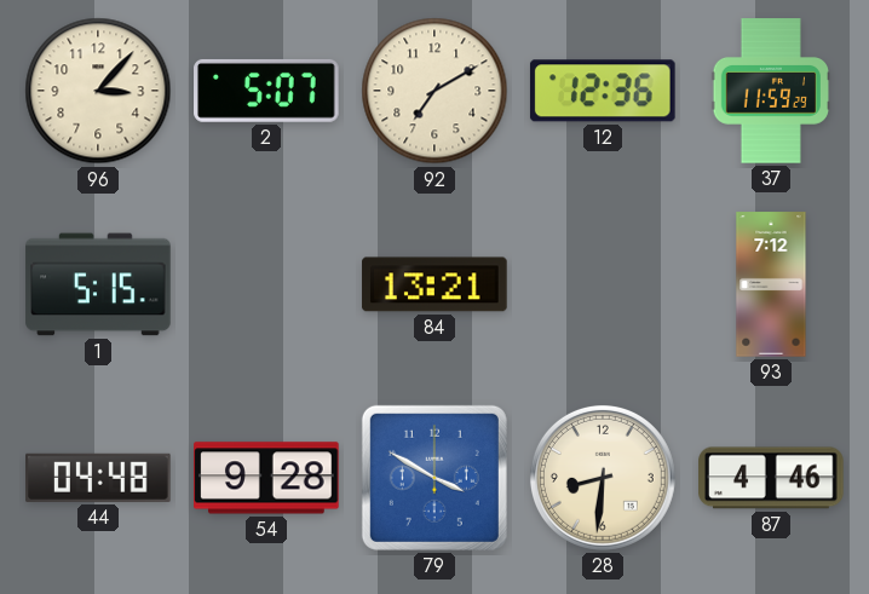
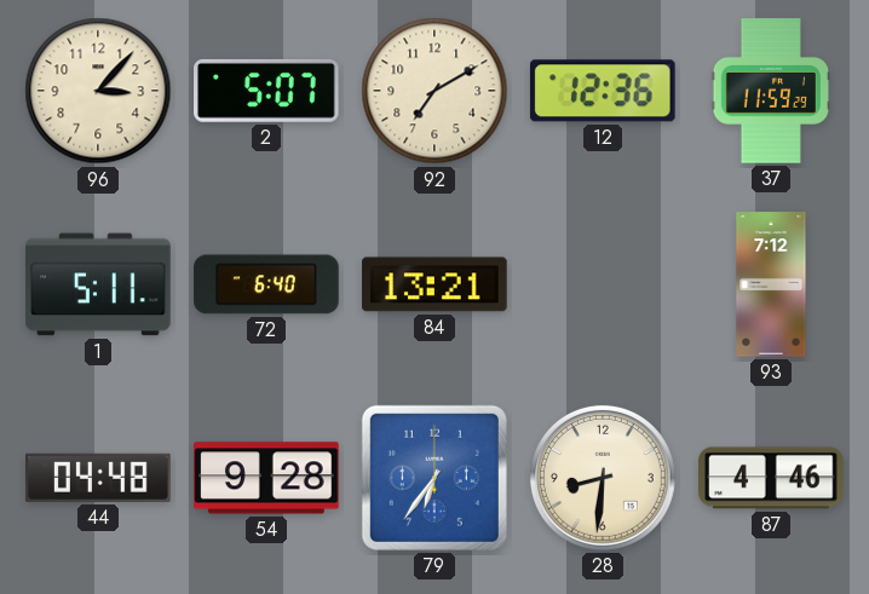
1: 5:15 -> 5:11 (98, 284)
72: none -> 6:40 (266, 284)
79: 3:50 -> 6:36 (434, 478)
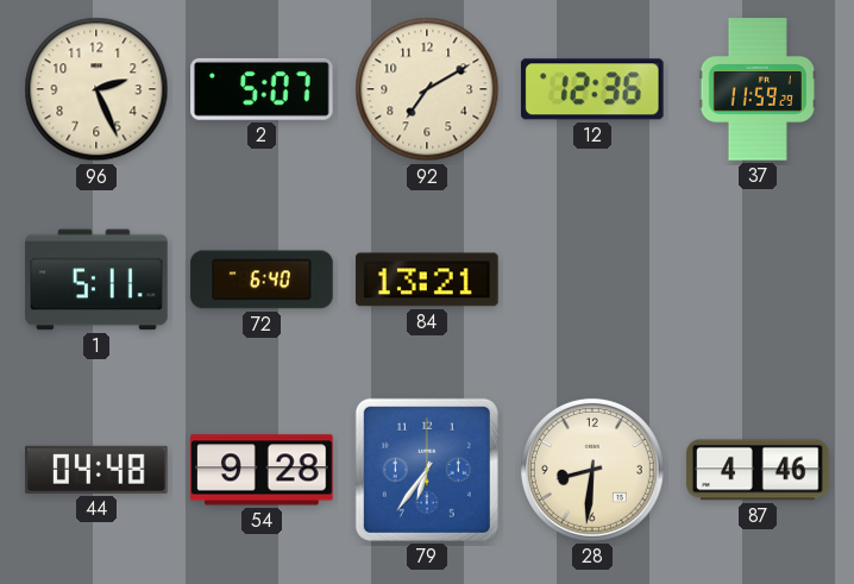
96: 3:07 -> 2:26 (96, 89)
93: 7:12 -> none (771, 284)
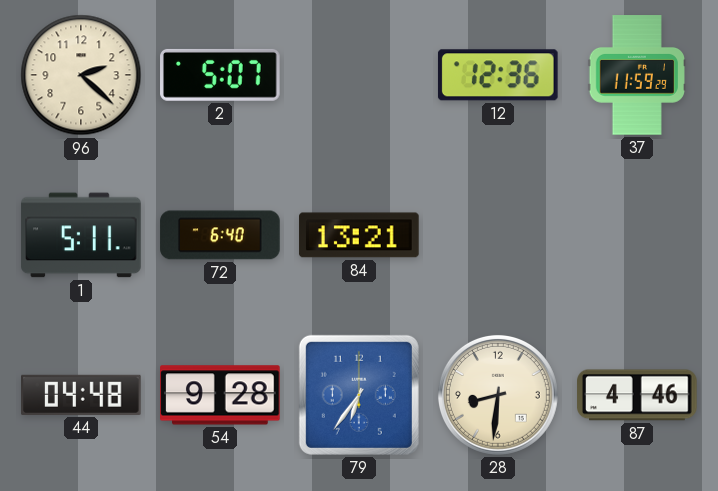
96: 2:26 -> 2:22 (81, 75)
92: 7:10 -> none (427, 89)
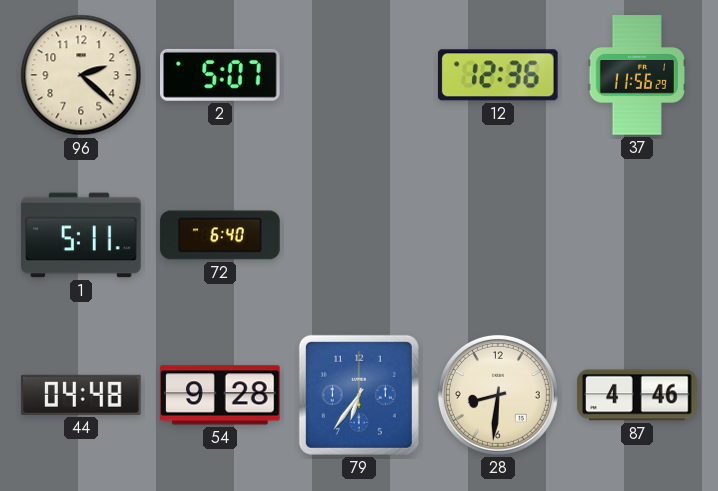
37: 11:59 -> 11:56 (636, 75)
84: 13:21 -> none (359, 235)
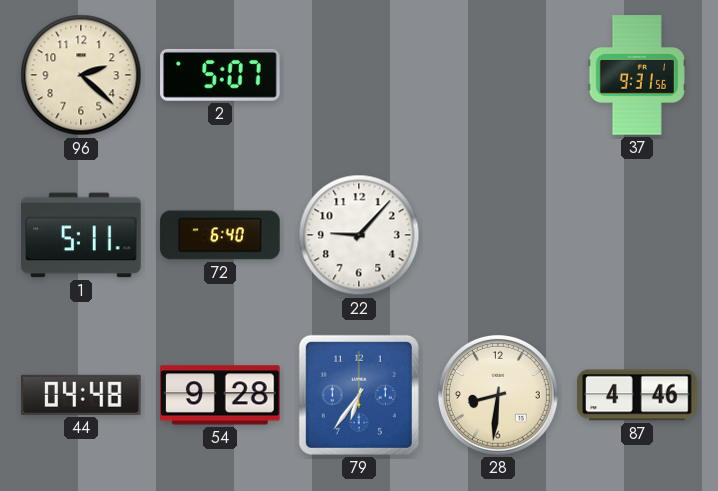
12: 12:36 -> none (498, 75)
37: 11:56 -> 9:31 (636, 75)
22: none -> 9:07 (359, 235)
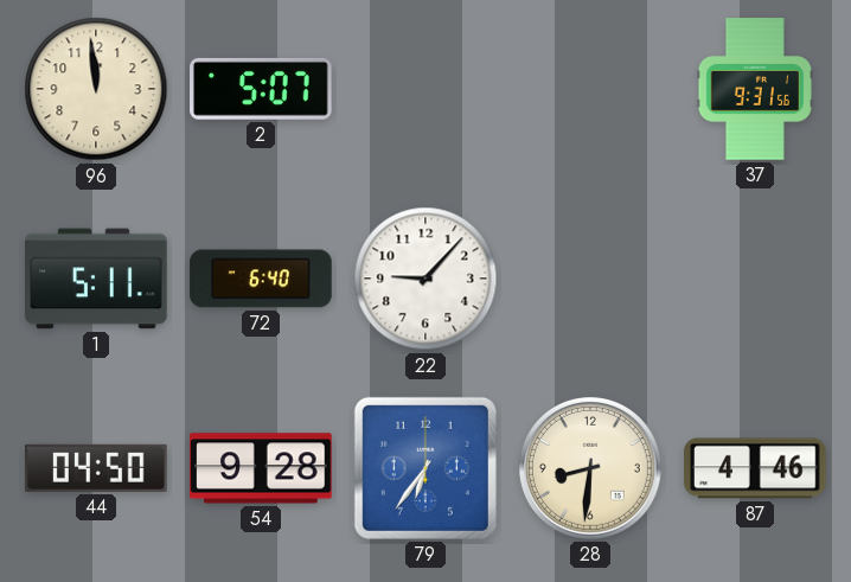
96: 2:22 -> 11:59 (96, 89)
44: 04:48 -> 04:50 (96, 468)
